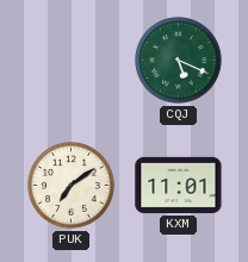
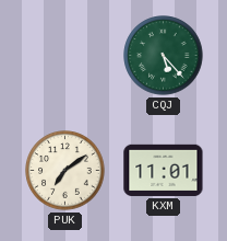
CQJ: 5:19 -> 5:23 (164, 56)
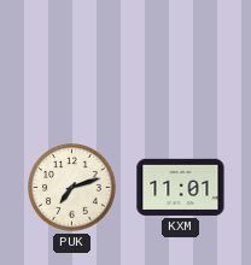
CQJ: 5:23 -> none (164, 56)
PUK: 7:09 -> 7:12 (72, 188)
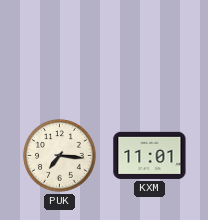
PUK: 7:12 -> 7:16 (60, 156)
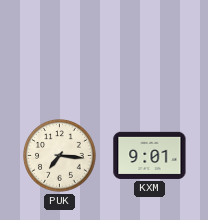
KXM: 11:01 -> 9:01 (150, 155)
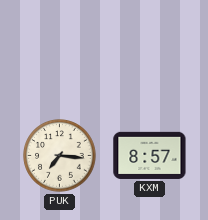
KXM: 9:01 -> 8:57 (150, 155)
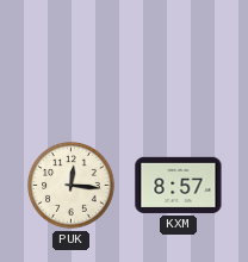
PUK: 7:16 -> 12:16 (72, 186)
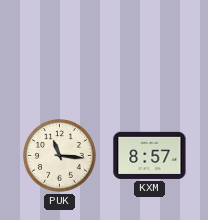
PUK: 12:16 -> 11:16 (60, 156)
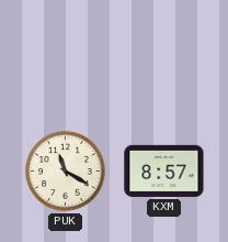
PUK: 11:16 -> 11:20 (66, 172)
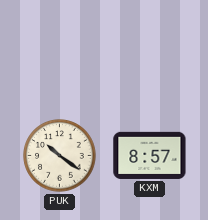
PUK: 11:20 -> 10:21 (60, 156)
